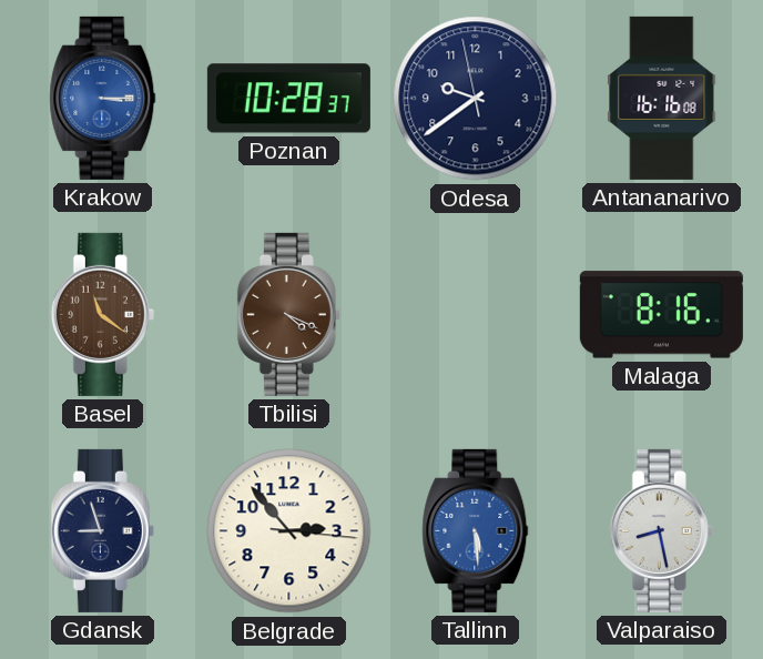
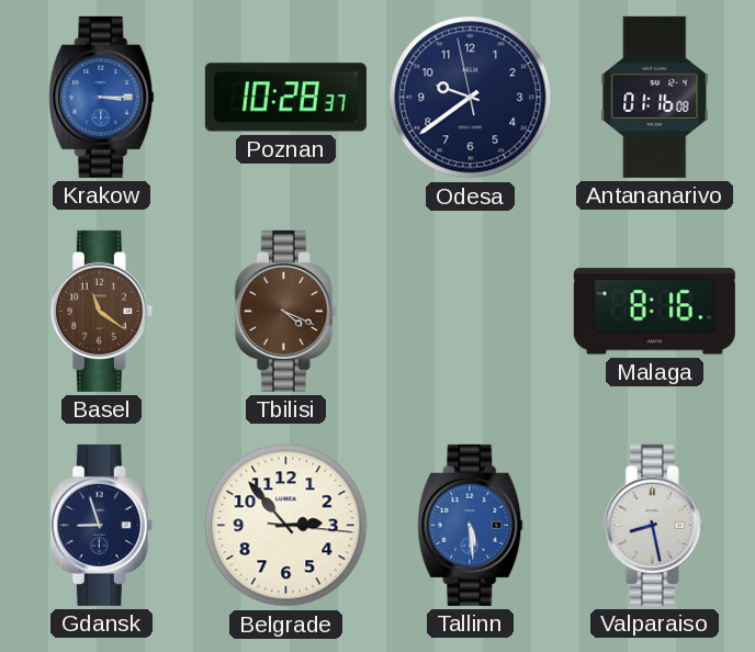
Antananarivo: 16:16 -> 01:16 (655, 97)
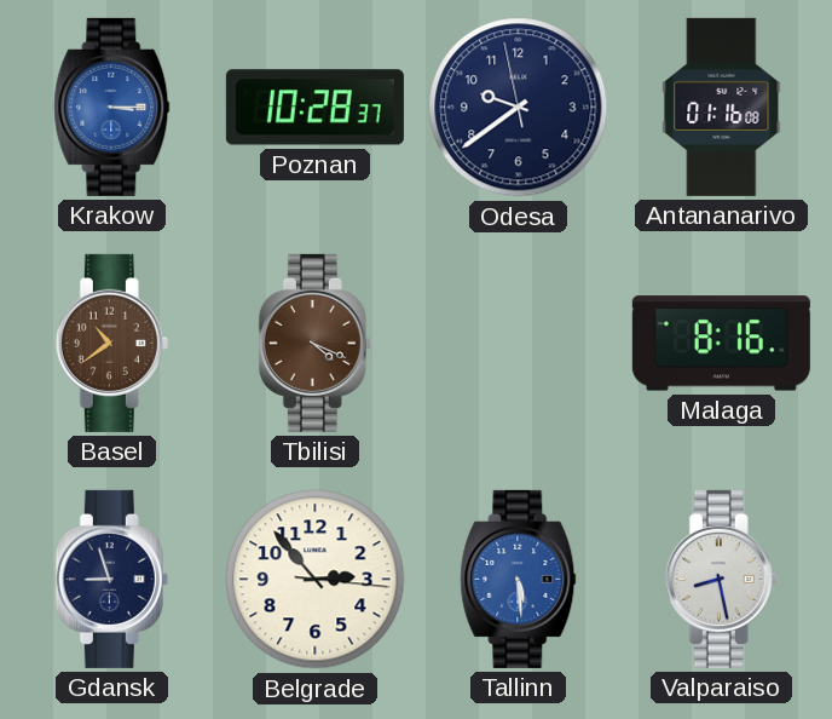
Basel: 11:21 -> 10:39 (111, 343)
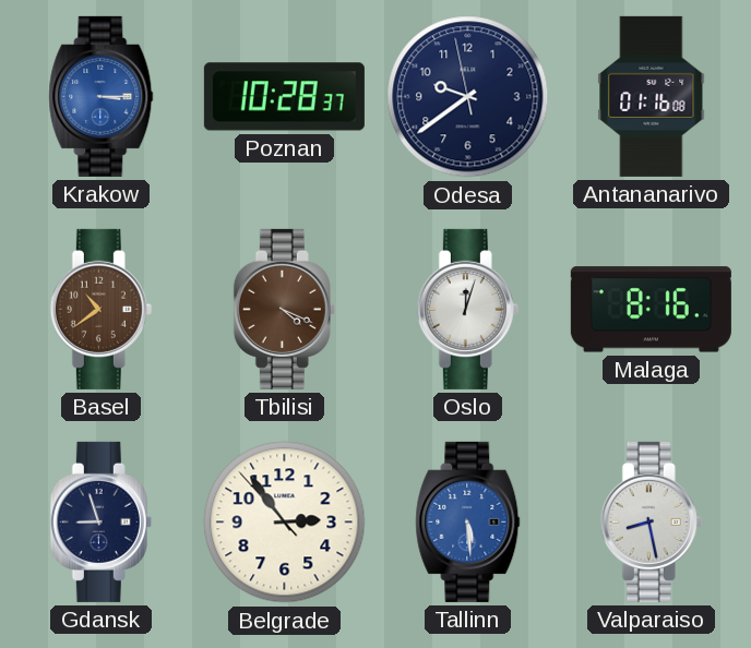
Oslo: none -> 12:03 (467, 309)
Belgrade: 2:53:16 -> 2:53:53 (285, 523)
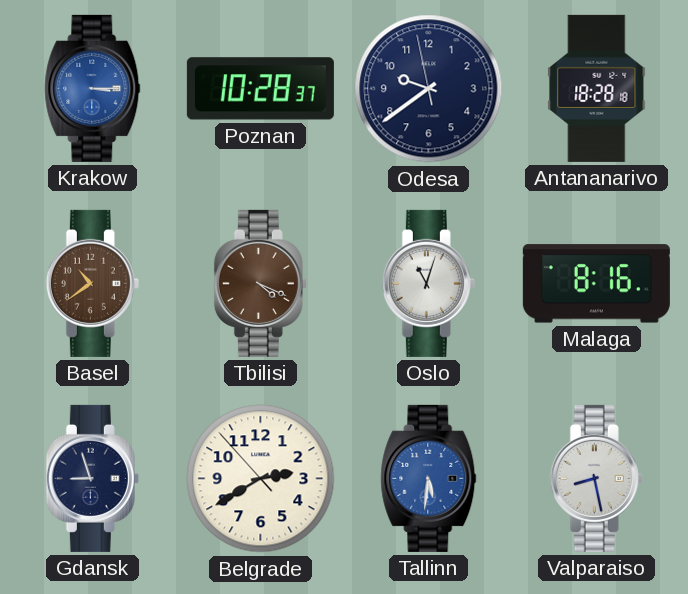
Antananarivo: 01:16 -> 18:28 (597, 88)
Oslo: 12:03 -> 11:03 (428, 283)
Belgrade: 2:53 -> 2:39 (261, 479)
Tallinn: 5:29 -> 5:31 (429, 478)
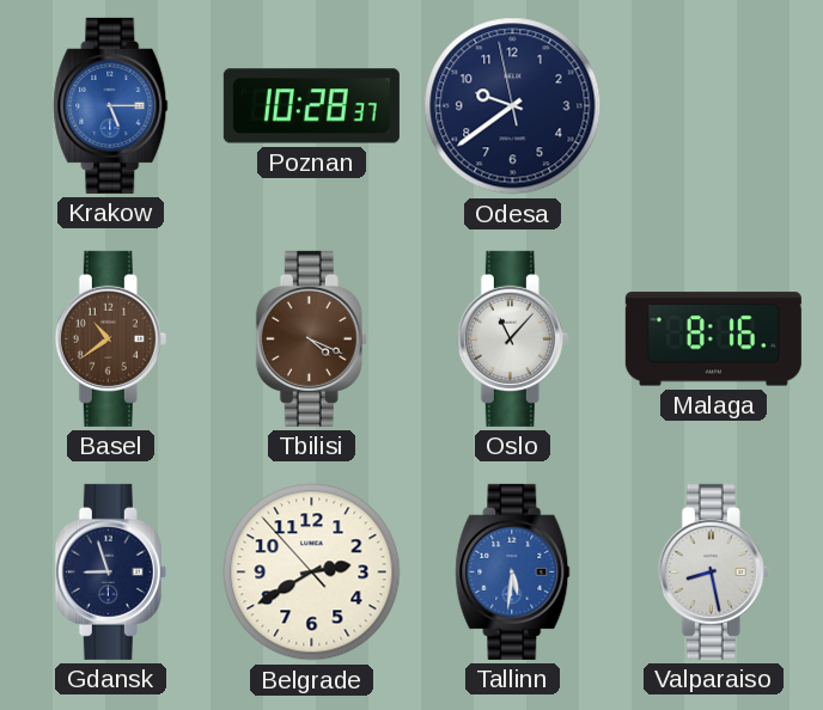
Krakow: 3:15 -> 5:15 (111, 105)
Antananarivo: 18:28 -> none (597, 88)
Oslo: 11:03 -> 11:07 (512, 338)
